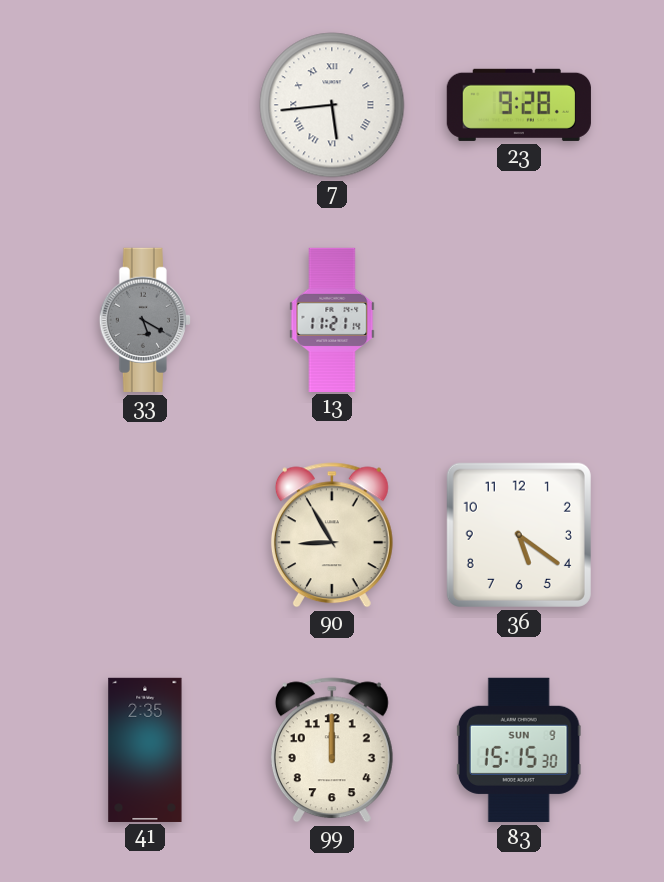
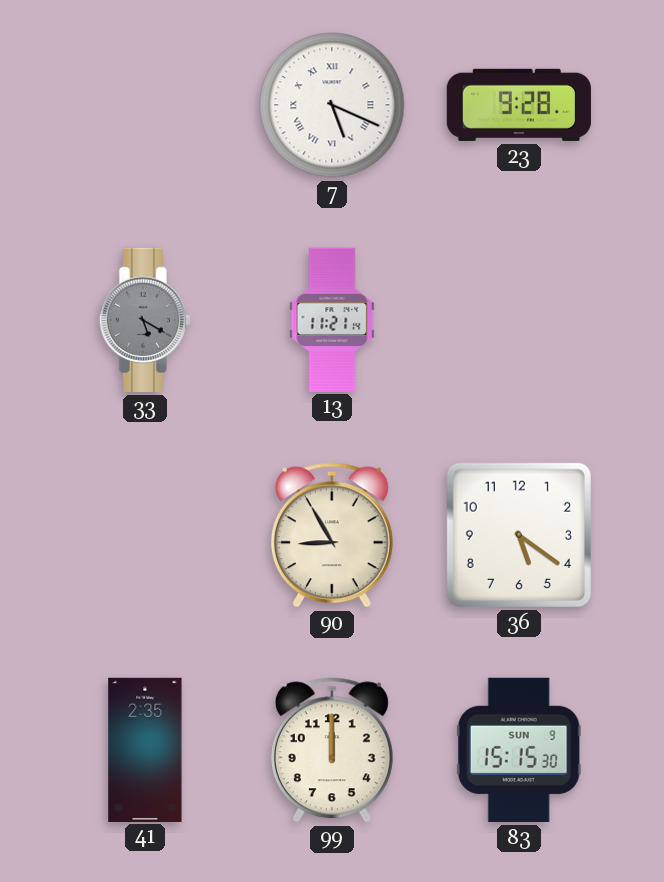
7: 5:44 -> 5:19 (332, 105)
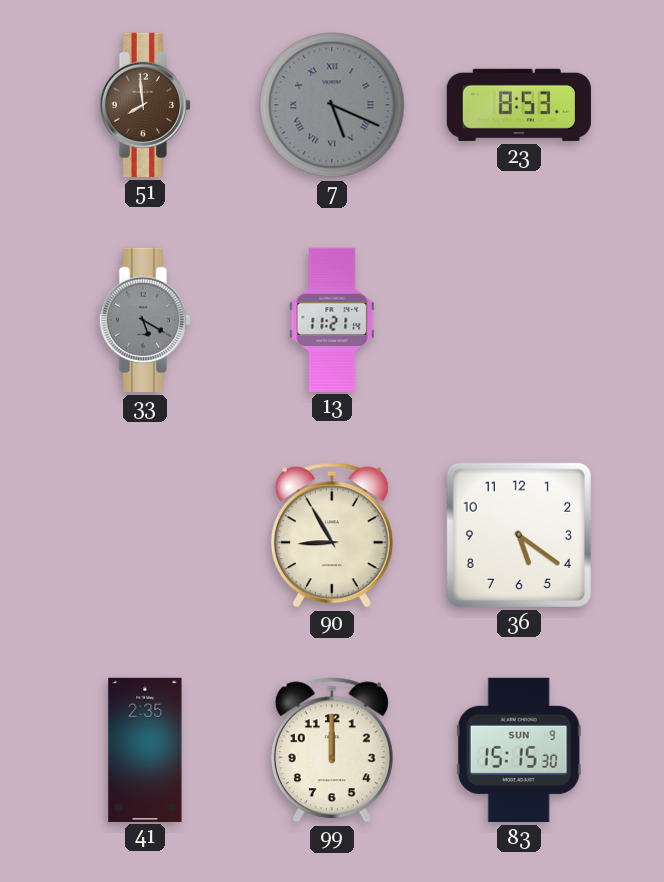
51: none -> 7:59 (145, 105)
7 dial: white -> grey (332, 105)
23: 9:28 -> 8:53 (519, 105)
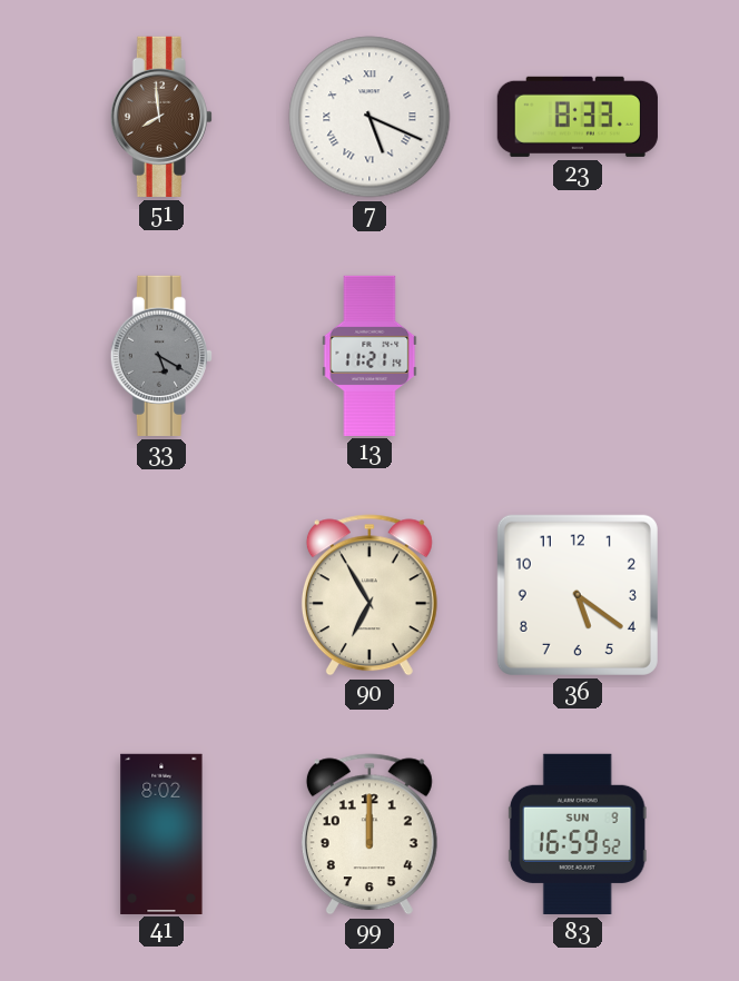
7 dial: grey -> white (369, 117)
23: 8:53 -> 8:33 (578, 117)
90: 8:55 -> 6:55 (369, 595)
41: 2:35 -> 8:02 (161, 833)
83: 15:15 -> 16:59 (578, 834)
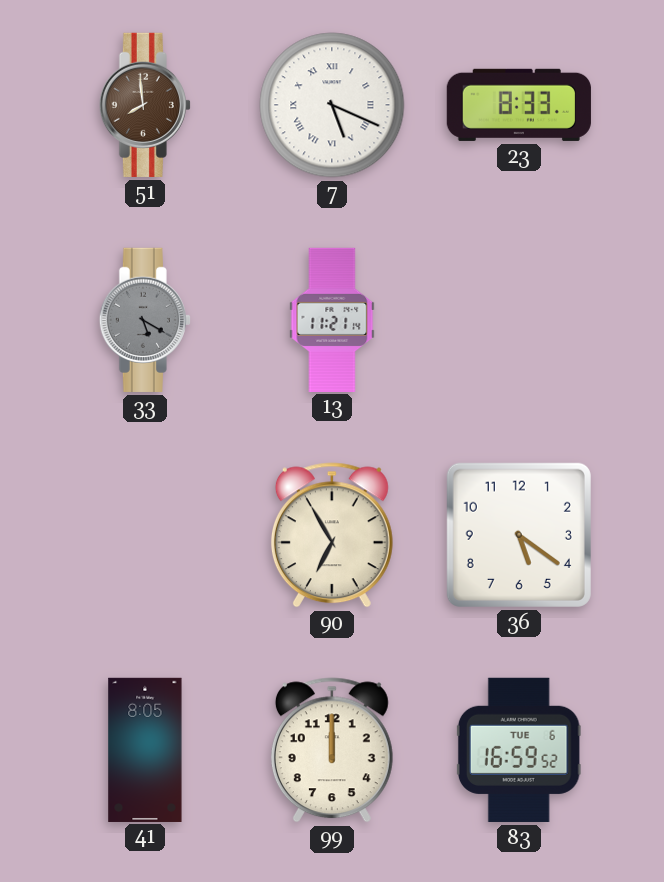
41: 8:02 -> 8:05 (145, 749)
83 date: SUN 9 -> TUE 6 (519, 750)
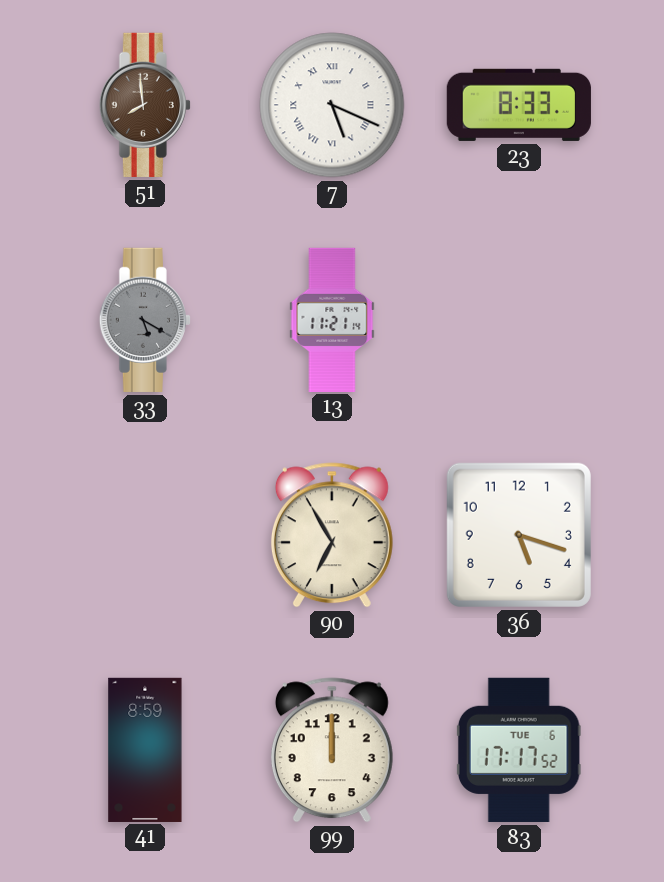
36: 5:21 -> 5:18 (519, 535)
41: 8:05 -> 8:59 (145, 749)
83: 16:59 -> 17:17 (519, 750)
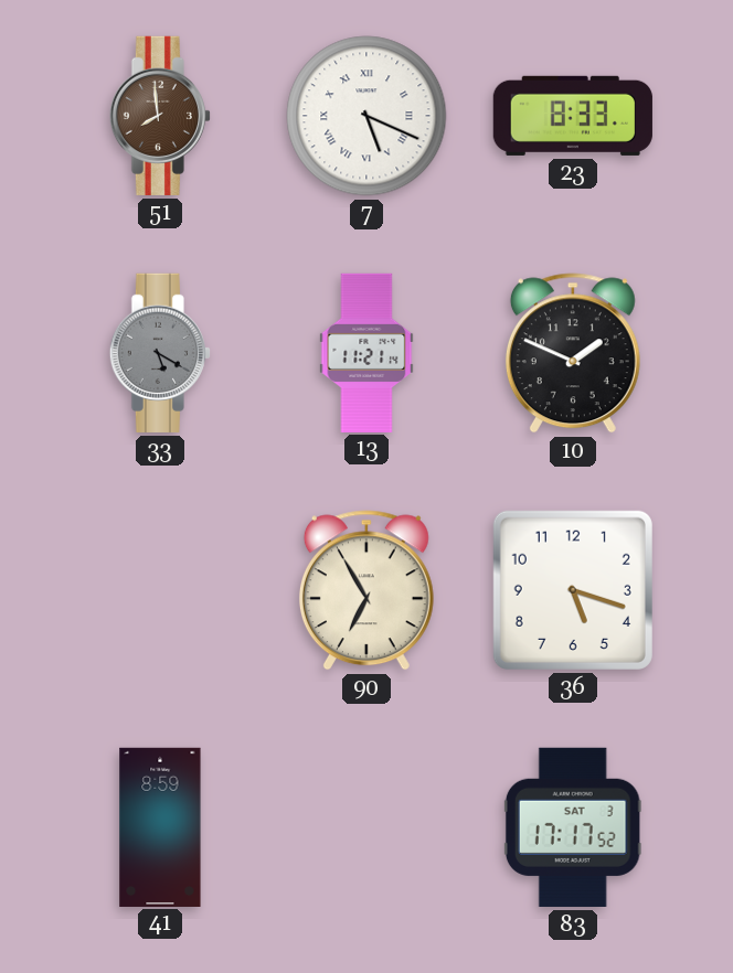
10: none -> 1:49 (573, 353)
99: 12:00 -> none (332, 750)
83 date: TUE 6 -> SAT 3 (573, 827)
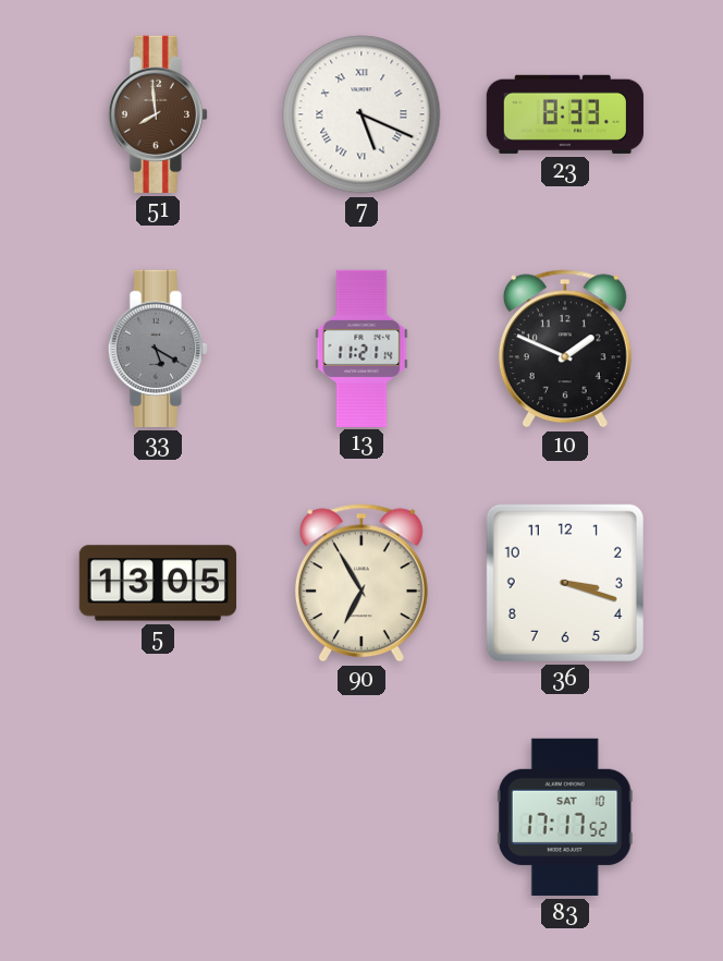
5: none -> 13:05 (157, 583)
36: 5:18 -> 3:18 (565, 583)
41: 8:59 -> none (160, 826)
83 date: SAT 3 -> SAT 10 (565, 817)
